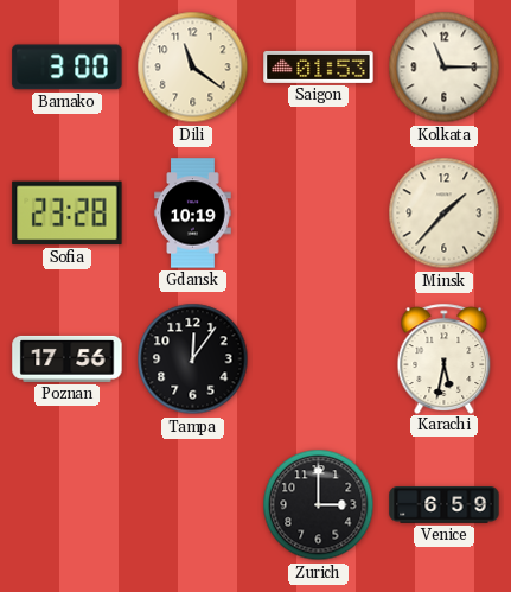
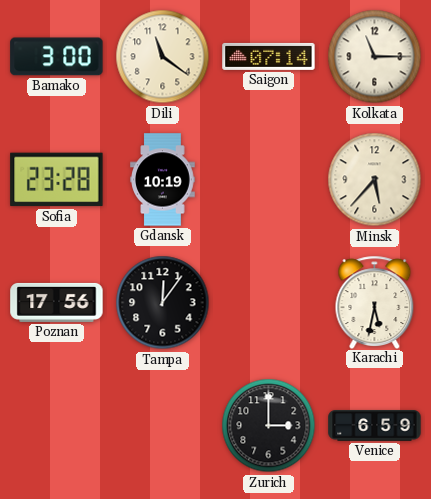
Saigon: 01:53 -> 07:14 (269, 56)
Minsk: 1:37 -> 5:37 (375, 180)
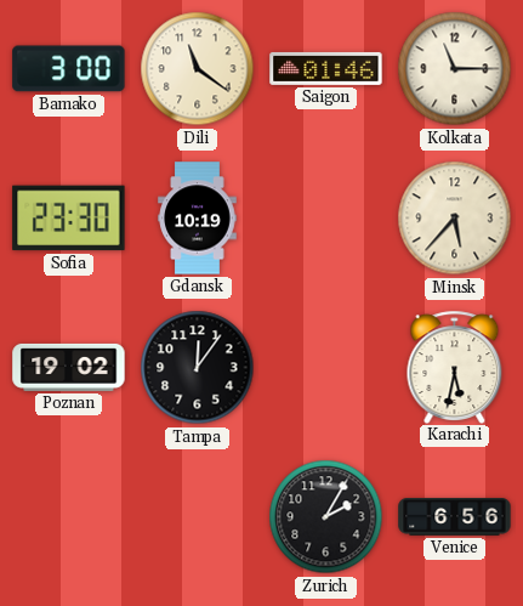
Saigon: 07:14 -> 01:46 (326, 68)
Sofia: 23:28 -> 23:30 (69, 219)
Poznan: 17:56 -> 19:02 (69, 367)
Zurich: 3:00 -> 2:05 (326, 517)
Venice: 6:59 -> 6:56 (455, 517)
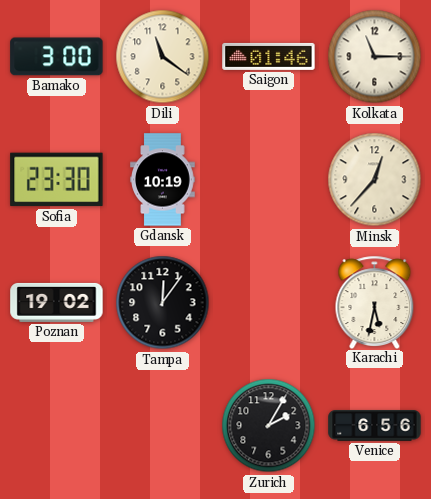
Minsk: 5:37 -> 12:37 (375, 180)
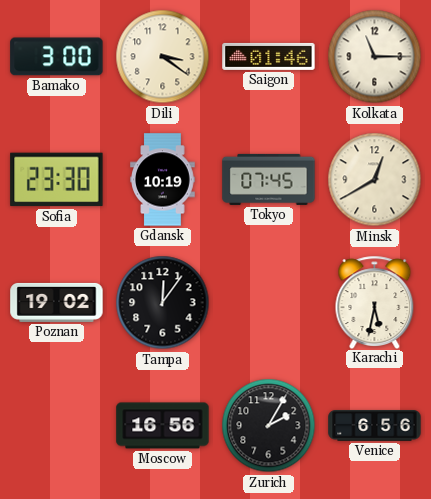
Dili: 11:21 -> 3:21 (163, 57)
Tokyo: none -> 07:45 (269, 179)
Minsk: 12:37 -> 12:40 (375, 180)
Moscow: none -> 16:56 (163, 426)
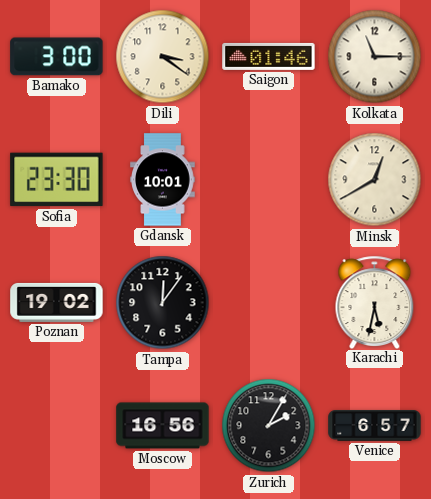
Gdansk: 10:19 -> 10:01 (163, 180)
Tokyo: 07:45 -> none (269, 179)
Venice: 6:56 -> 6:57 (375, 426)
